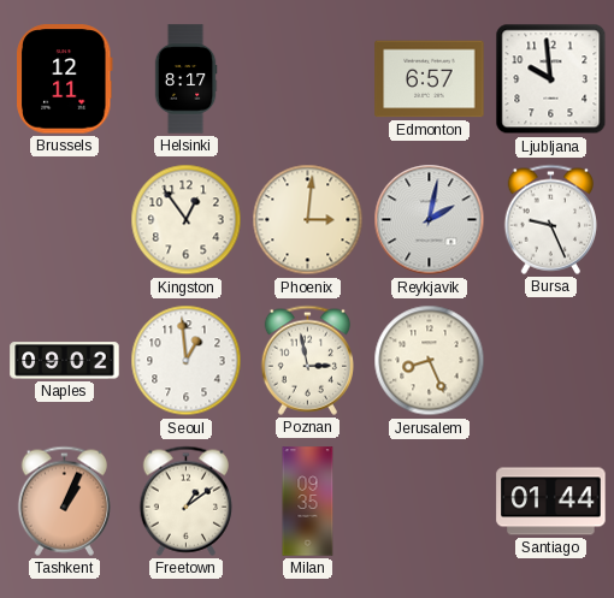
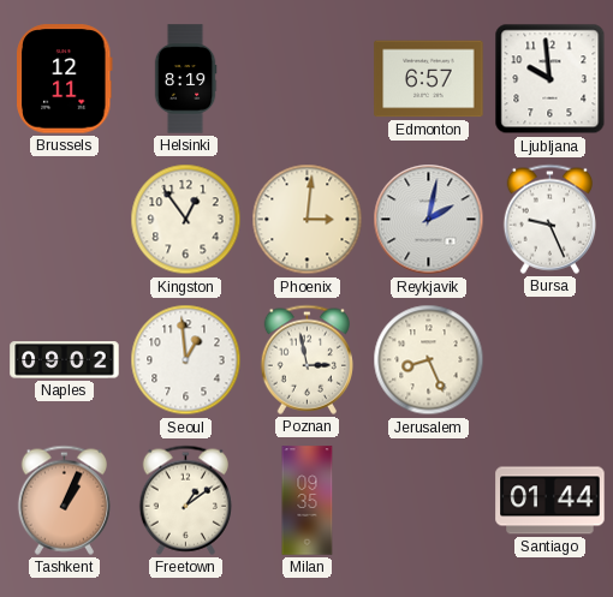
Helsinki: 8:17 -> 8:19 (185, 79)
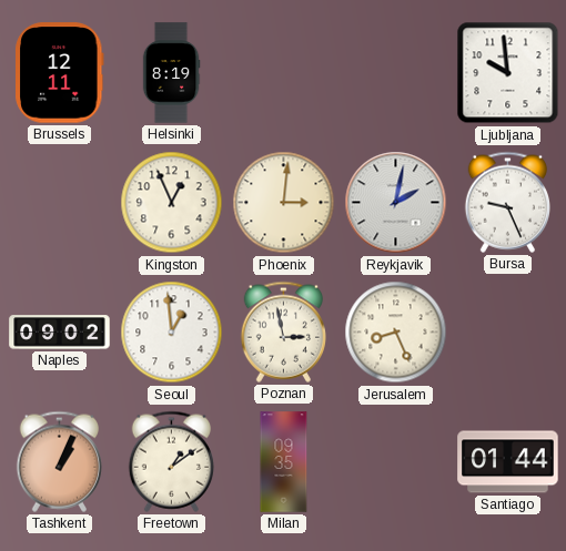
Edmonton: 6:57 -> none (429, 79)
Kingston: 12:54 -> 12:56 (172, 203)
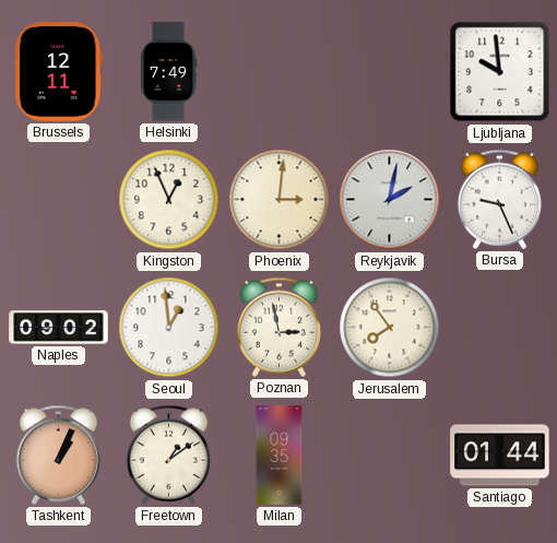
Helsinki: 8:19 -> 7:49 (168, 72)
Jerusalem: 8:26 -> 7:54 (390, 328)
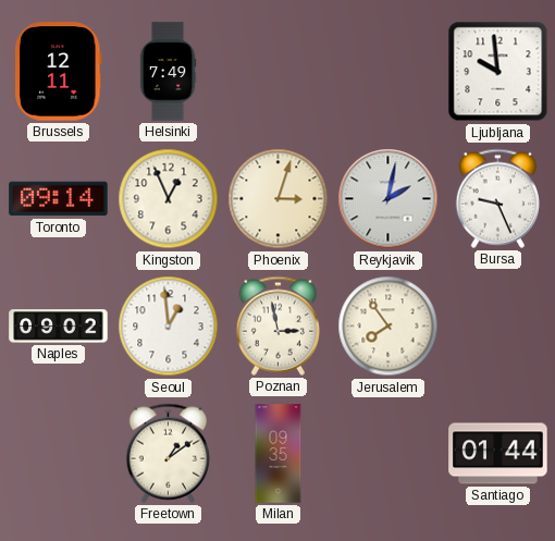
Toronto: none -> 09:14 (59, 199)
Phoenix: 3:01 -> 3:03 (279, 199)
Tashkent: 1:04 -> none (58, 455)
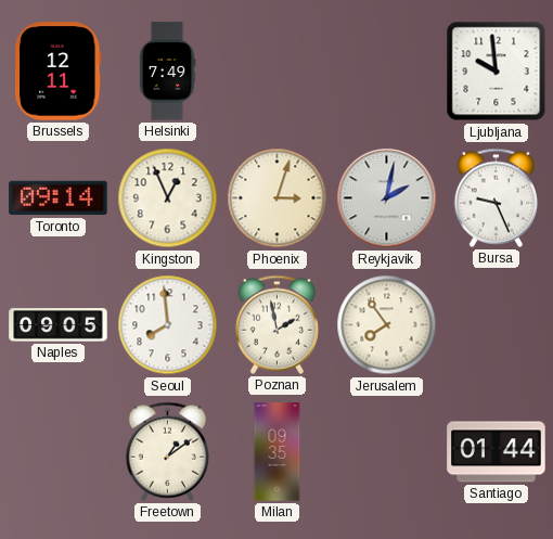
Naples: 09:02 -> 09:05 (59, 325)
Seoul: 12:59 -> 7:59 (168, 325)
Poznan: 2:58 -> 1:58 (276, 324)
